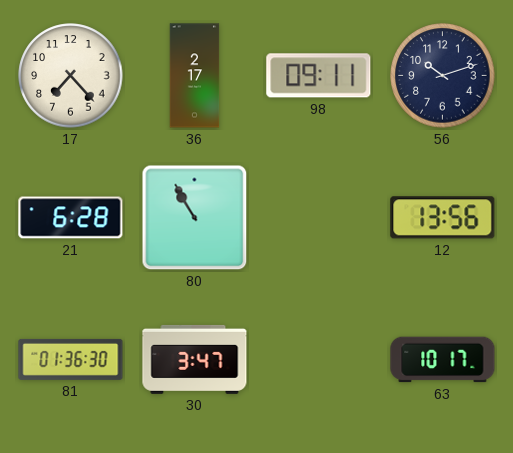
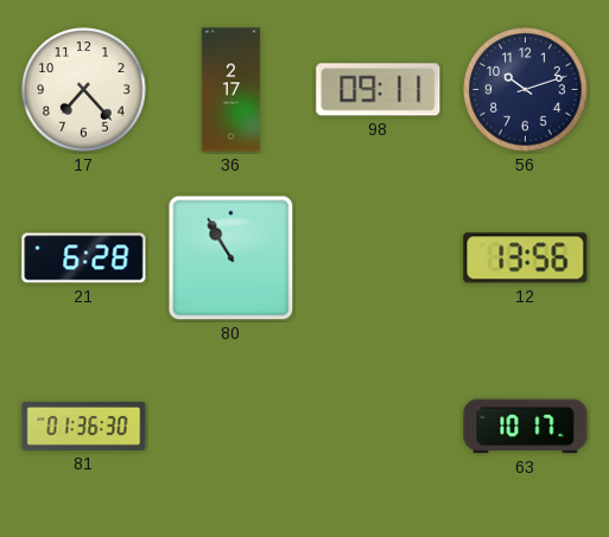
30: 3:47 -> none (195, 359)
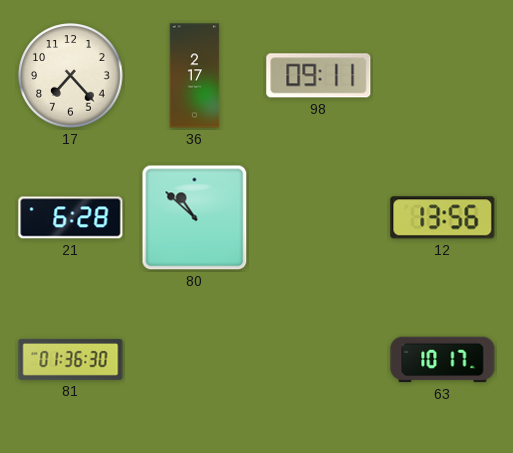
56: 10:12 -> none (526, 90)
80: 10:55 -> 10:52 (195, 218)
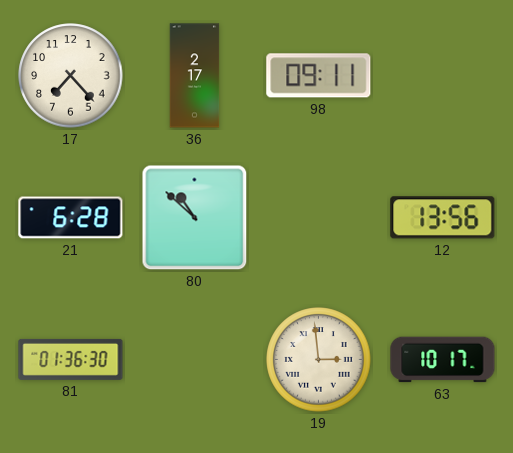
19: none -> 2:59 (319, 360)
